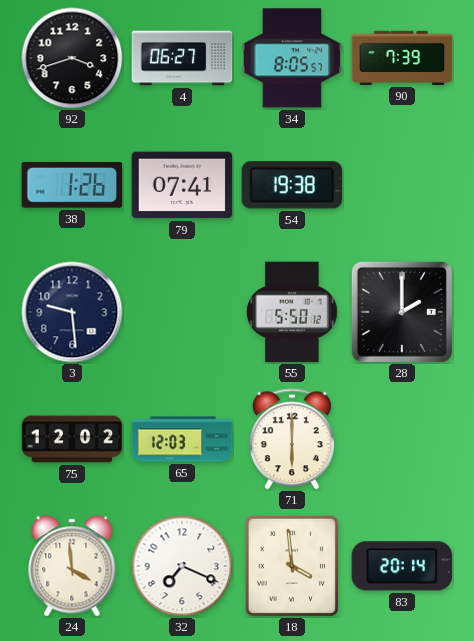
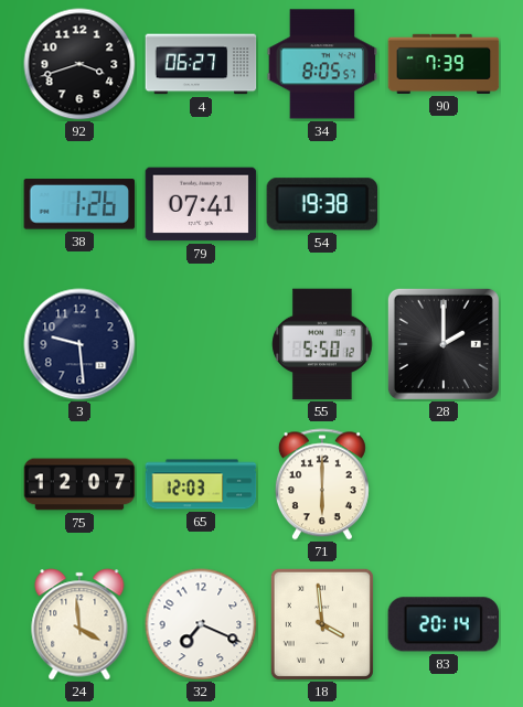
75: 12:02 -> 12:07 (79, 484)
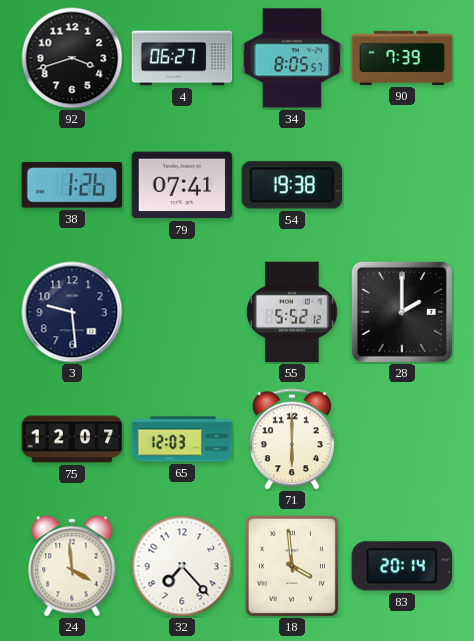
55: 5:50 -> 5:52 (292, 312)
32: 7:19 -> 7:23 (182, 566)
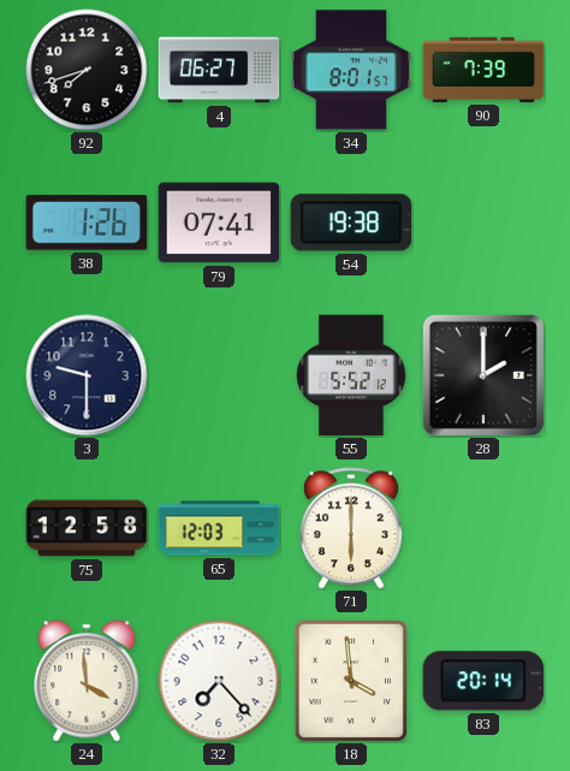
92: 3:42 -> 7:42 (87, 70)
34: 8:05 -> 8:01 (351, 70)
3: 9:29 -> 9:30 (87, 375)
75: 12:07 -> 12:58 (87, 528)
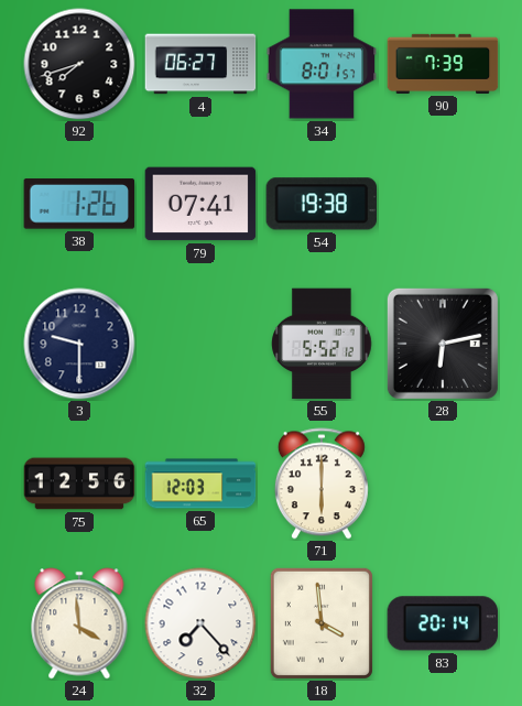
28: 2:00 -> 6:13 (443, 344)
75: 12:58 -> 12:56 (79, 484)
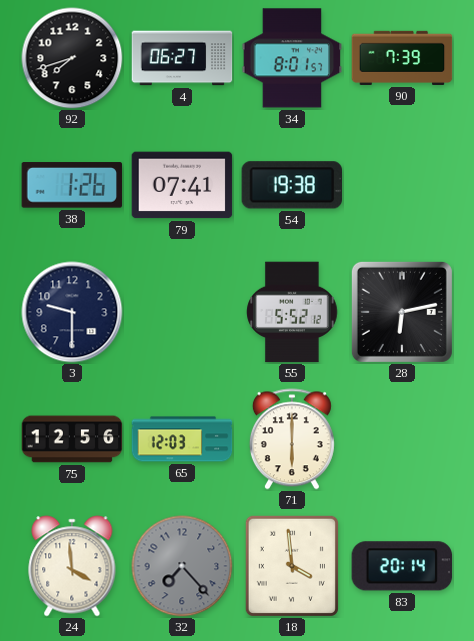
32 dial: white -> grey (182, 566)
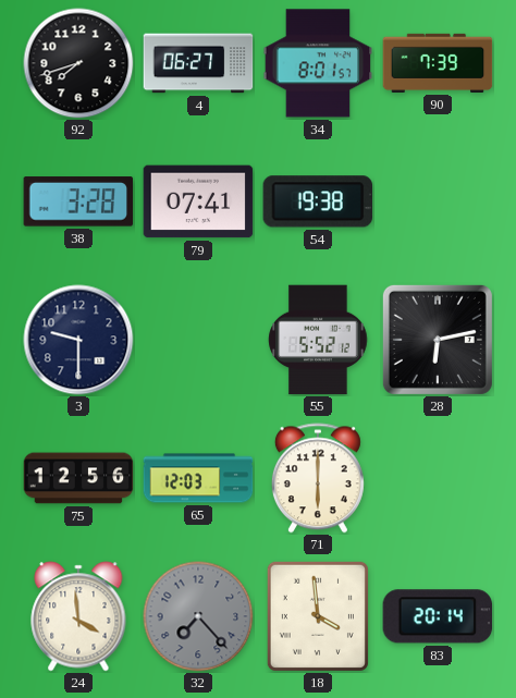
38: 1:26 -> 3:28 (78, 201)
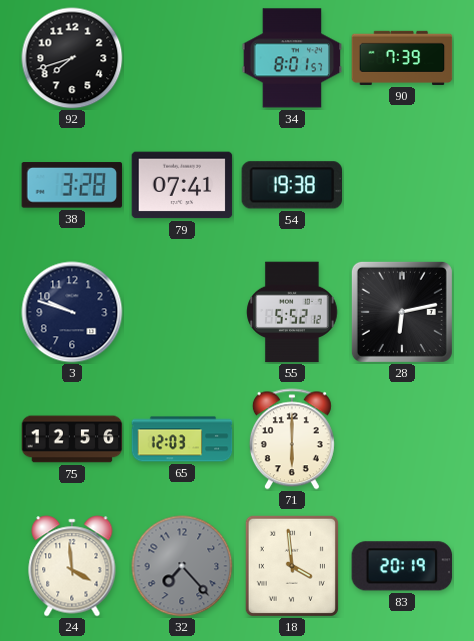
4: 06:27 -> none (198, 63)
3: 9:30 -> 9:48 (72, 312)
83: 20:14 -> 20:19 (402, 566)
